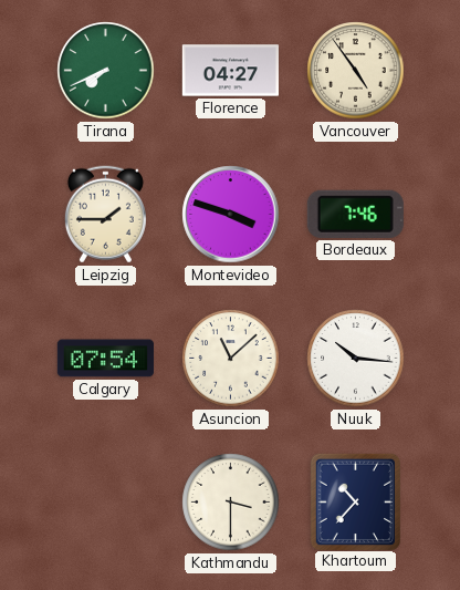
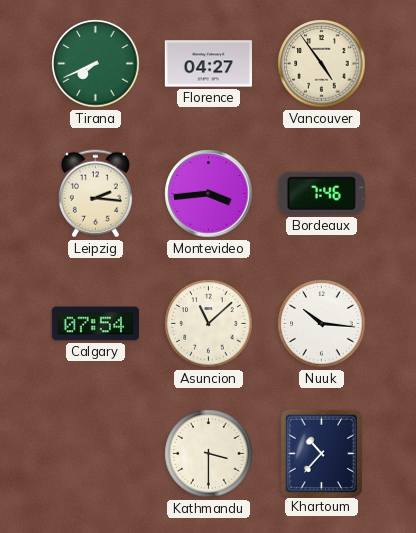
Leipzig: 1:45 -> 2:16 (95, 194)
Montevideo: 3:48 -> 3:44 (209, 194)
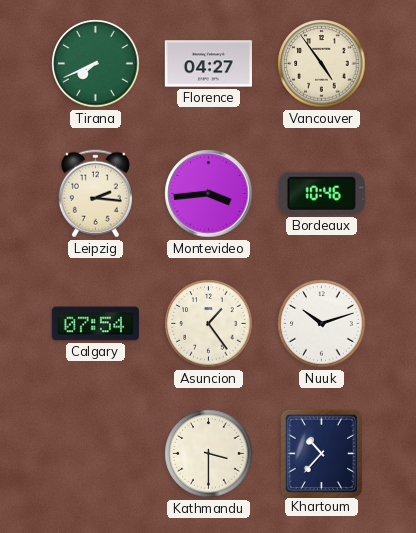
Bordeaux: 7:46 -> 10:46 (321, 193)
Asuncion: 11:08 -> 1:24 (209, 324)
Nuuk: 10:16 -> 10:12 (322, 324)
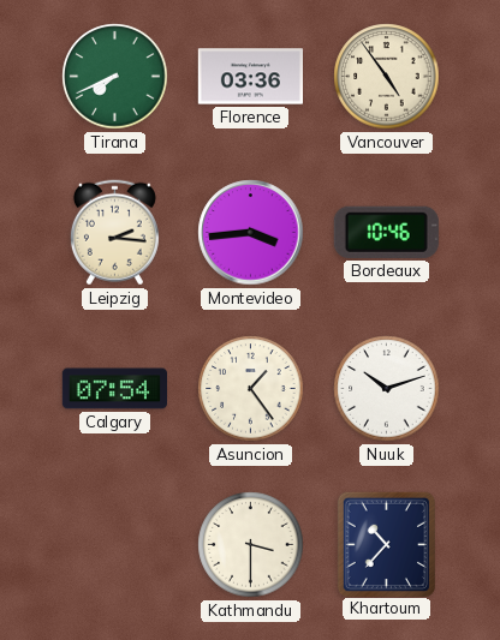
Florence: 04:27 -> 03:36 (250, 77)
